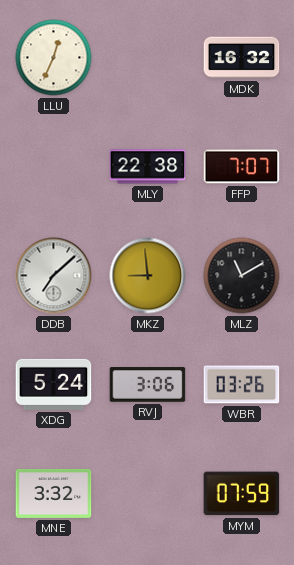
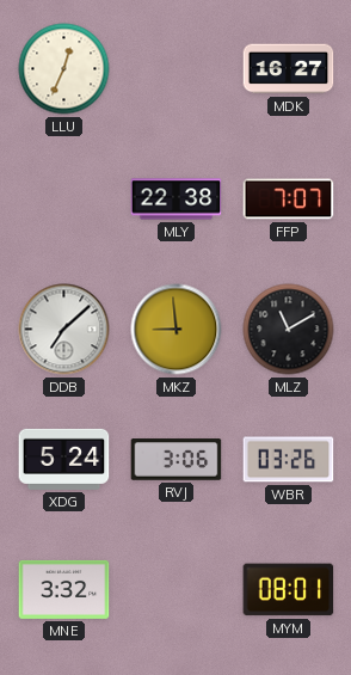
MDK: 16:32 -> 16:27 (289, 69)
MYM: 07:59 -> 08:01 (289, 590)
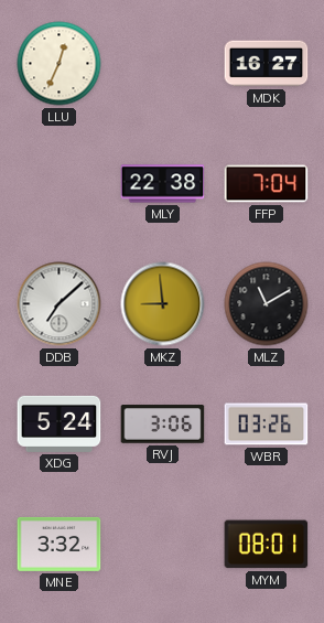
FFP: 7:07 -> 7:04 (267, 184)
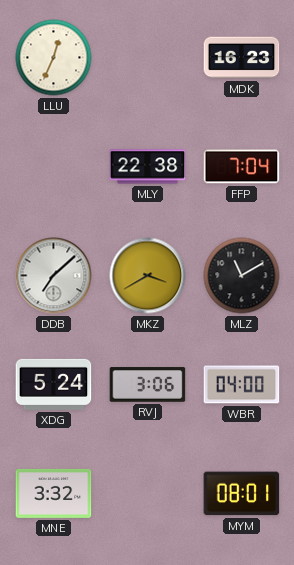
MDK: 16:27 -> 16:23 (242, 58)
MKZ: 8:59 -> 3:40 (148, 276)
WBR: 03:26 -> 04:00 (242, 385)
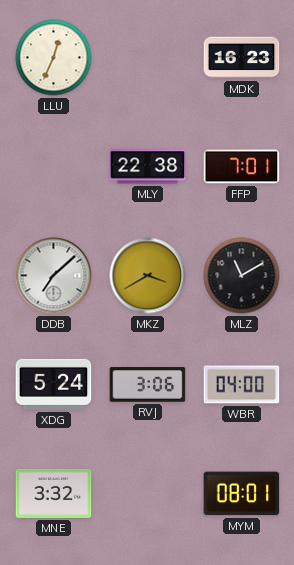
FFP: 7:04 -> 7:01 (242, 167)
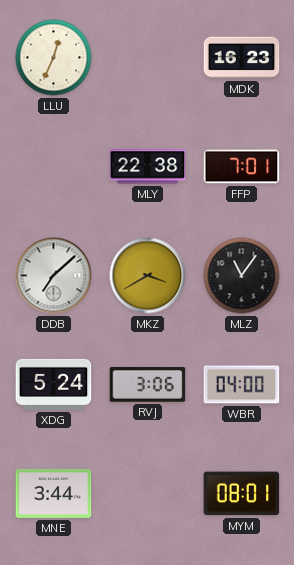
MLZ: 11:10 -> 11:06 (242, 276)
MNE: 3:32 -> 3:44 (54, 493)
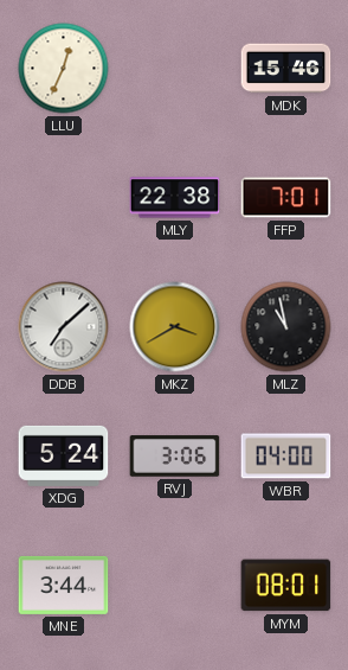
MDK: 16:23 -> 15:46 (286, 69)
MLZ: 11:06 -> 10:58 (286, 327)
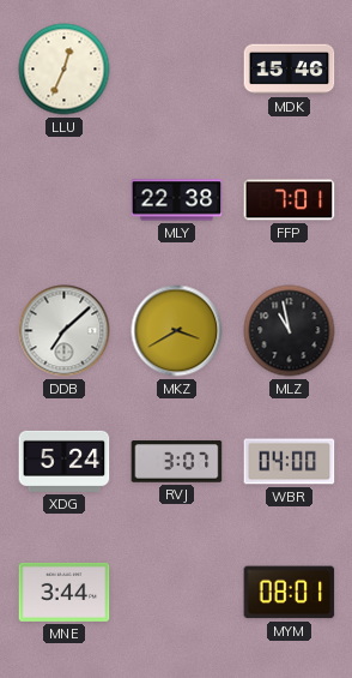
RVJ: 3:06 -> 3:07 (177, 462)
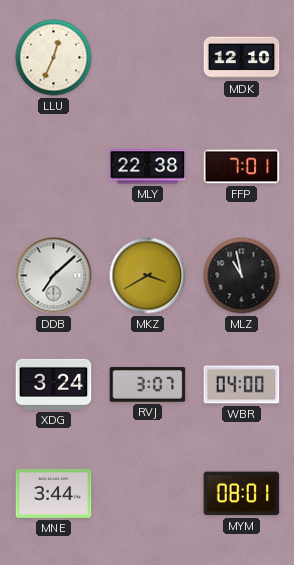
MDK: 15:46 -> 12:10 (242, 58)
XDG: 5:24 -> 3:24 (54, 384)
